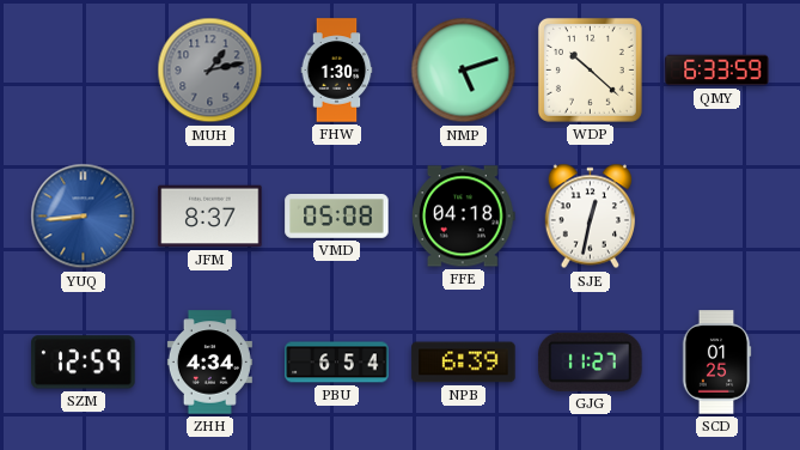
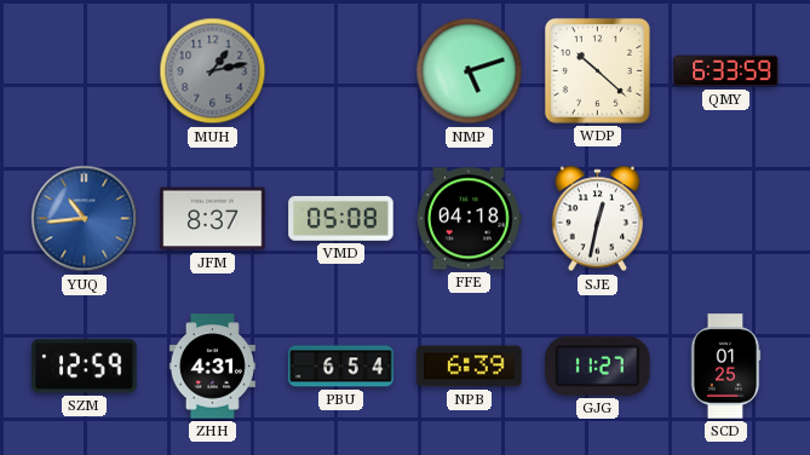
FHW: 1:30 -> none (337, 71)
YUQ: 8:44 -> 10:44 (85, 219)
ZHH: 4:34 -> 4:31 (212, 367)
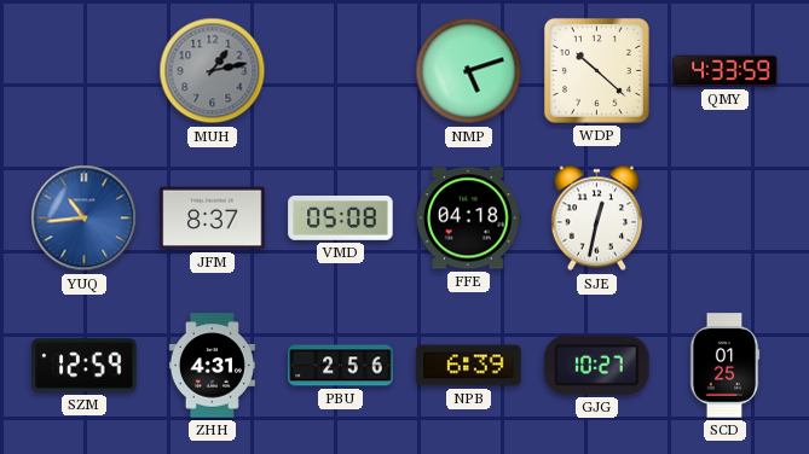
QMY: 6:33 -> 4:33 (726, 71)
PBU: 6:54 -> 2:56 (341, 366)
GJG: 11:27 -> 10:27 (597, 365)
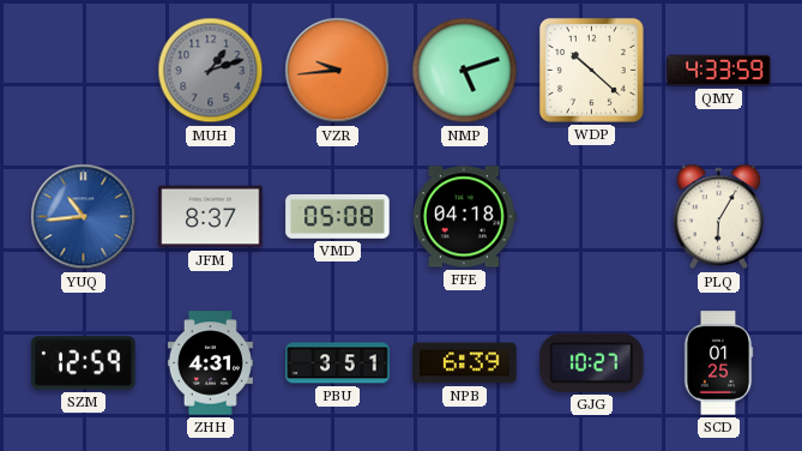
MUH: 1:13 -> 1:12 (211, 71)
VZR: none -> 9:44 (338, 71)
SJE: 12:32 -> none (596, 219)
PLQ: none -> 6:05 (718, 217)
PBU: 2:56 -> 3:51 (338, 363)
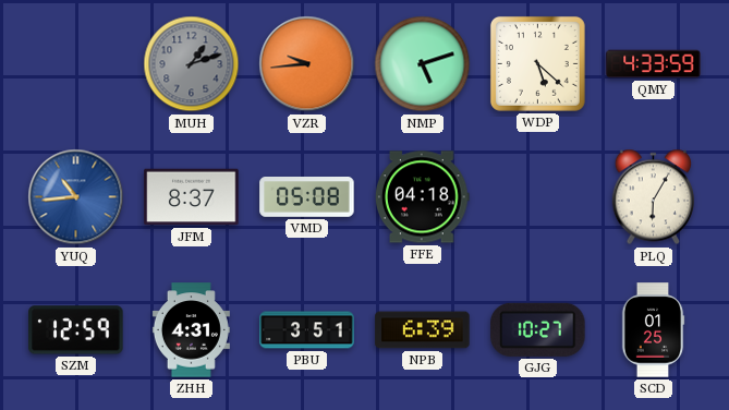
WDP: 10:22 -> 5:22 (537, 63)
